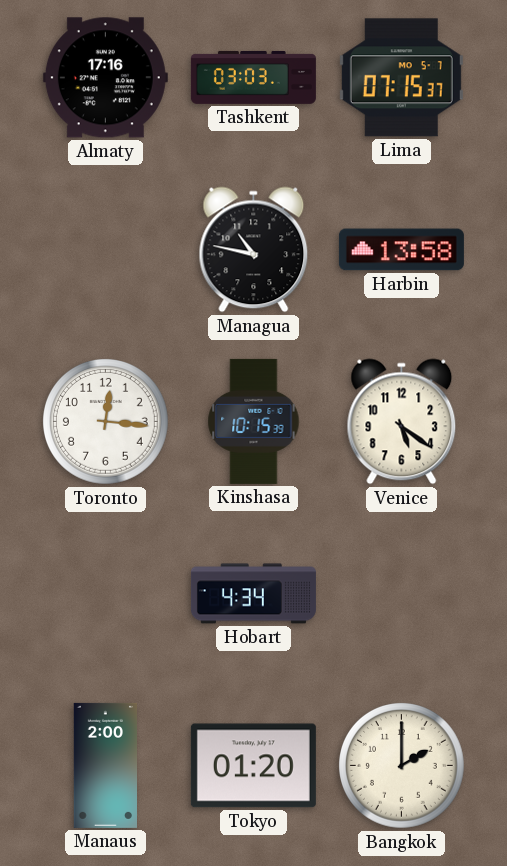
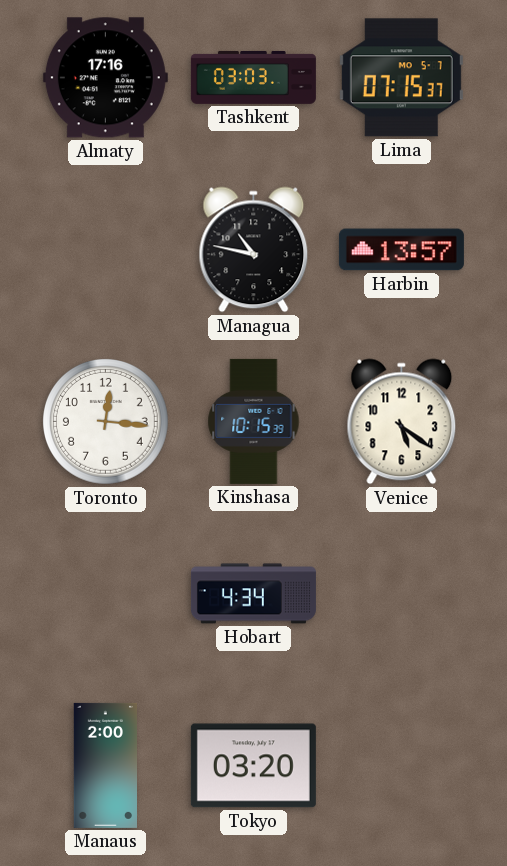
Harbin: 13:58 -> 13:57 (401, 250)
Tokyo: 01:20 -> 03:20 (253, 766)
Bangkok: 2:00 -> none (402, 766)
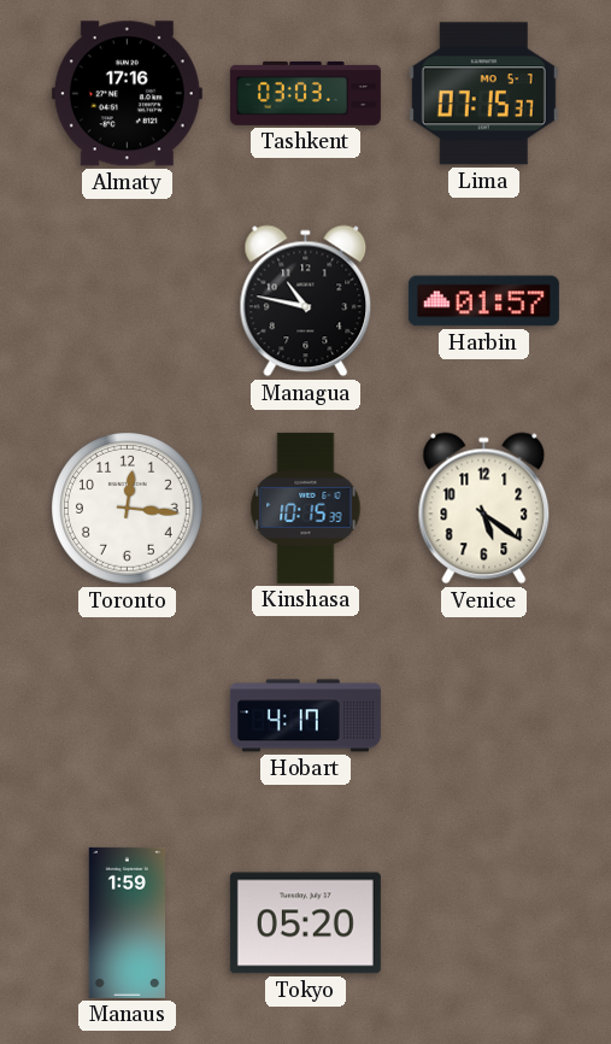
Harbin: 13:57 -> 01:57 (483, 301)
Hobart: 4:34 -> 4:17 (305, 716)
Manaus: 2:00 -> 1:59 (127, 922)
Tokyo: 03:20 -> 05:20 (305, 923)
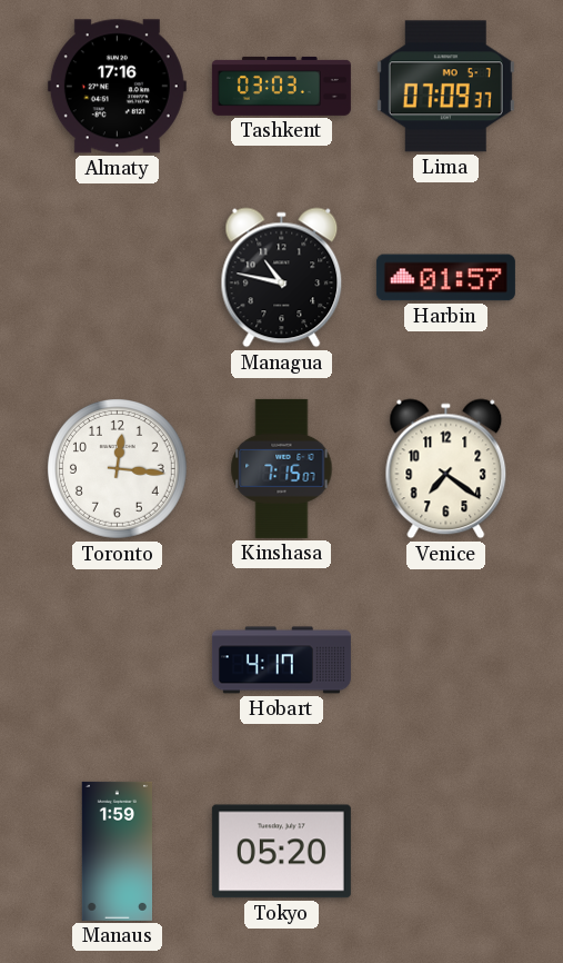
Lima: 07:15 -> 07:09 (445, 87)
Kinshasa: 10:15 -> 7:15 (282, 468)
Venice: 5:21 -> 7:21 (446, 469)
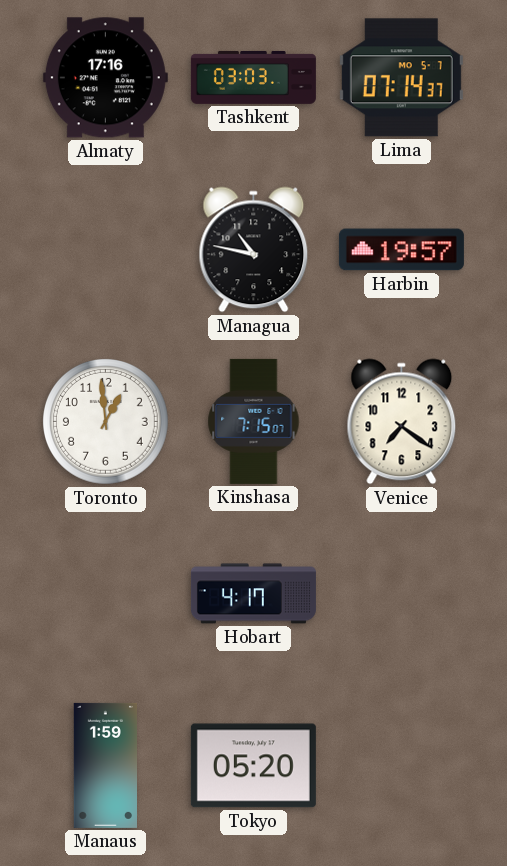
Lima: 07:09 -> 07:14 (401, 78)
Harbin: 01:57 -> 19:57 (401, 250)
Toronto: 12:16 -> 12:59 (106, 422)
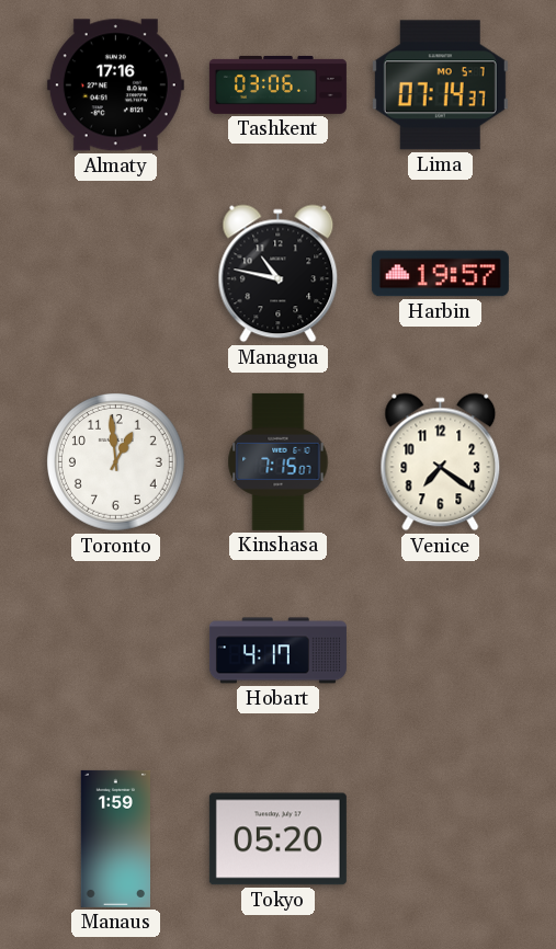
Tashkent: 03:03 -> 03:06 (277, 84)
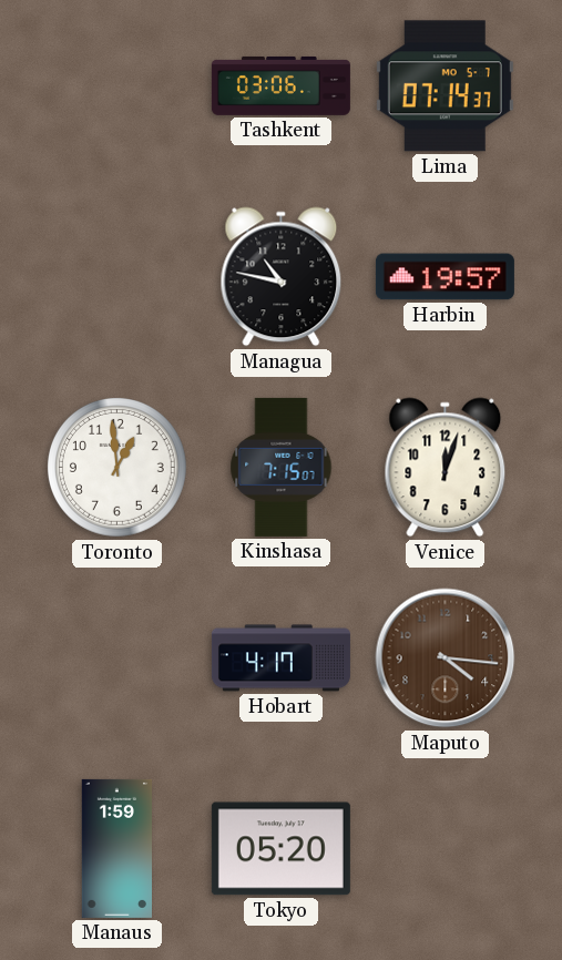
Almaty: 17:16 -> none (115, 85)
Venice: 7:21 -> 12:03 (446, 468)
Maputo: none -> 4:16 (446, 658)
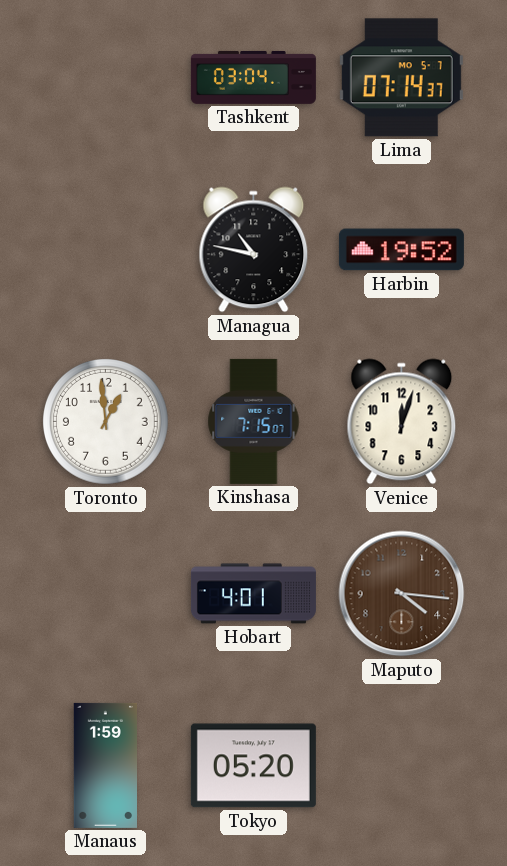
Tashkent: 03:06 -> 03:04 (253, 77)
Harbin: 19:57 -> 19:52 (401, 250)
Hobart: 4:17 -> 4:01 (253, 594)
